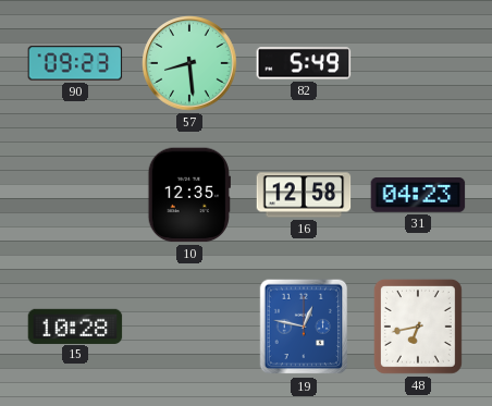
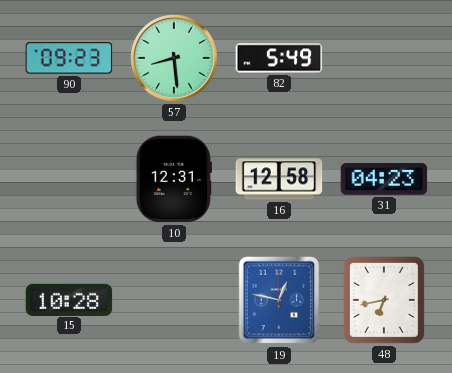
10: 12:35 -> 12:31 (174, 179)
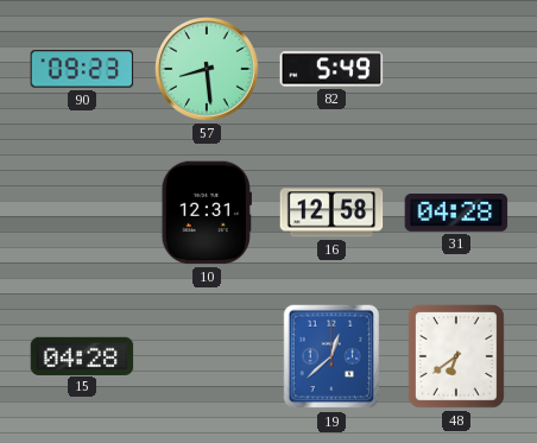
31: 04:23 -> 04:28 (456, 214)
15: 10:28 -> 04:28 (82, 355)
19: 12:47 -> 12:38 (331, 356)
48: 6:43 -> 6:39 (456, 356)
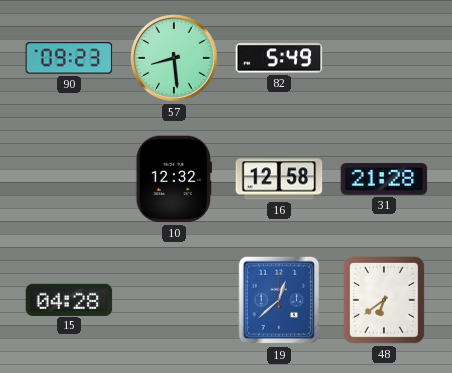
10: 12:31 -> 12:32 (174, 179)
31: 04:28 -> 21:28 (384, 180)
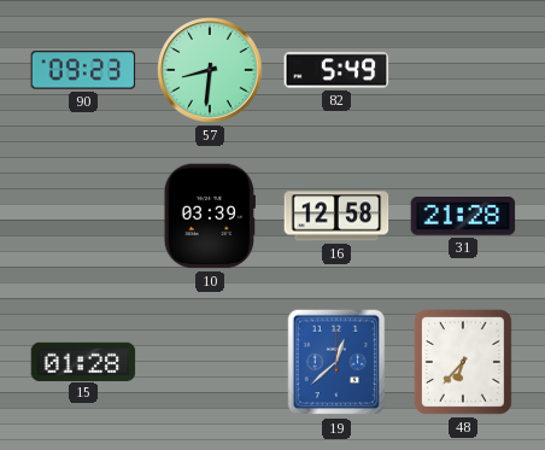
57: 8:29 -> 8:31 (210, 70)
10: 12:32 -> 03:39 (210, 216)
15: 04:28 -> 01:28 (83, 361)
48: 6:39 -> 6:37 (463, 362)
